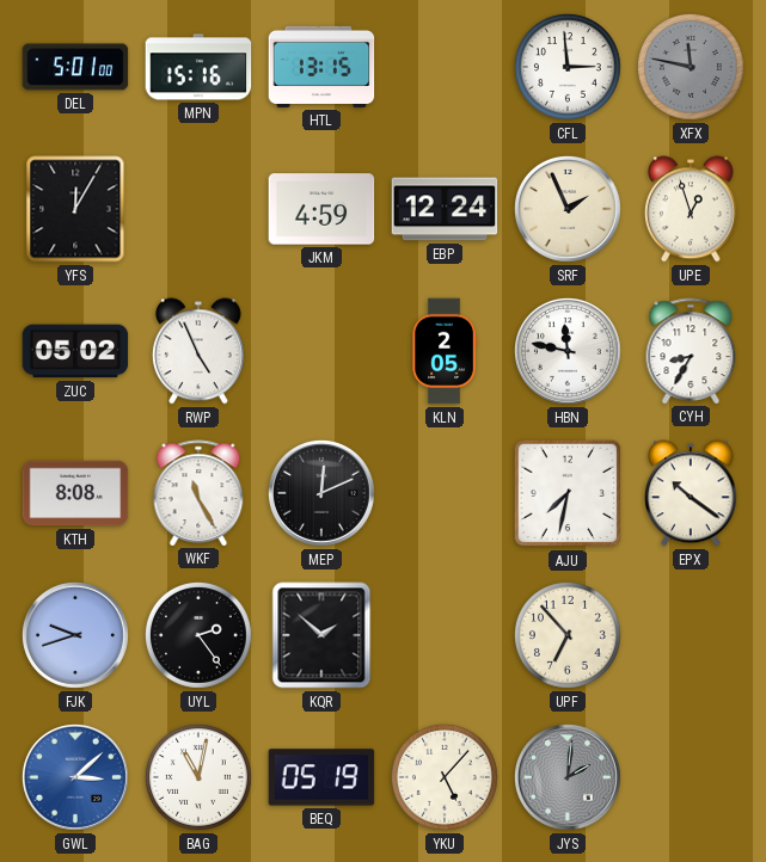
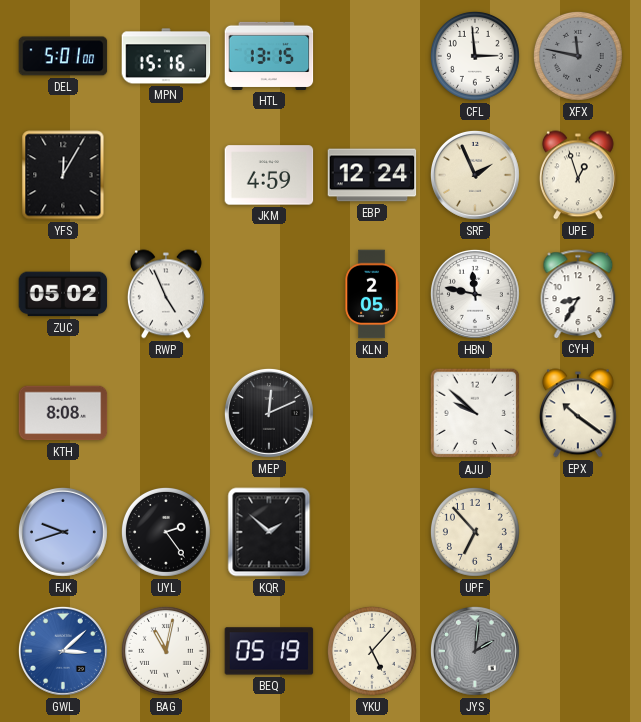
WKF: 11:25 -> none (198, 493)
AJU: 7:32 -> 9:52 (475, 413)
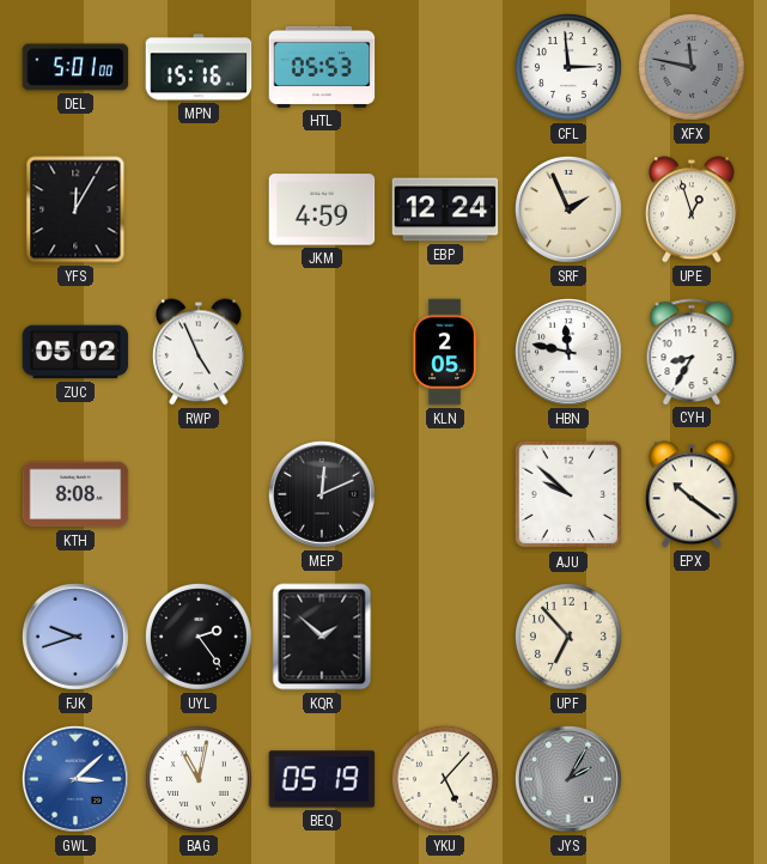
HTL: 13:15 -> 05:53 (322, 67)
JYS: 2:01 -> 2:05 (568, 779)
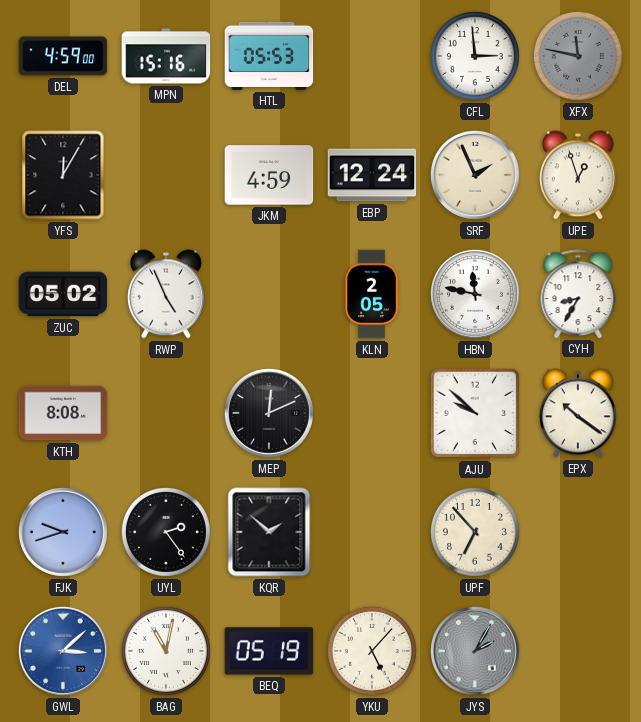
DEL: 5:01 -> 4:59 (63, 56)
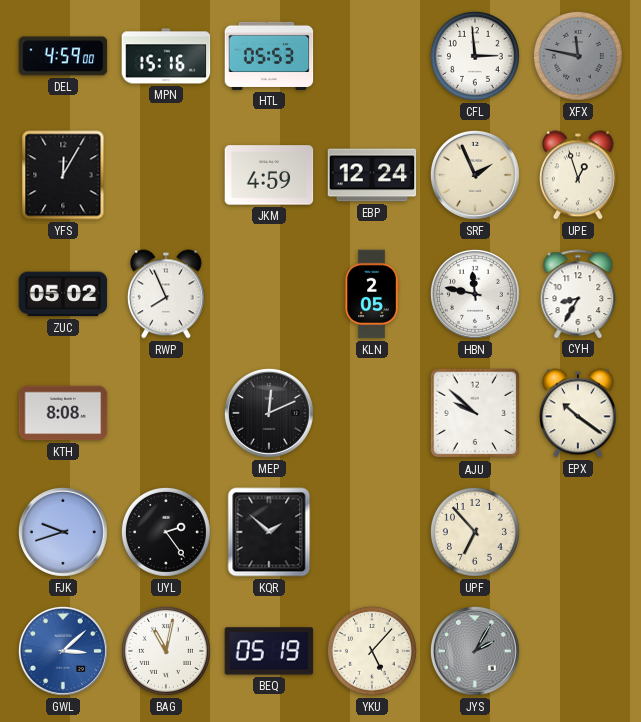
RWP: 4:56 -> 7:56 (166, 294)
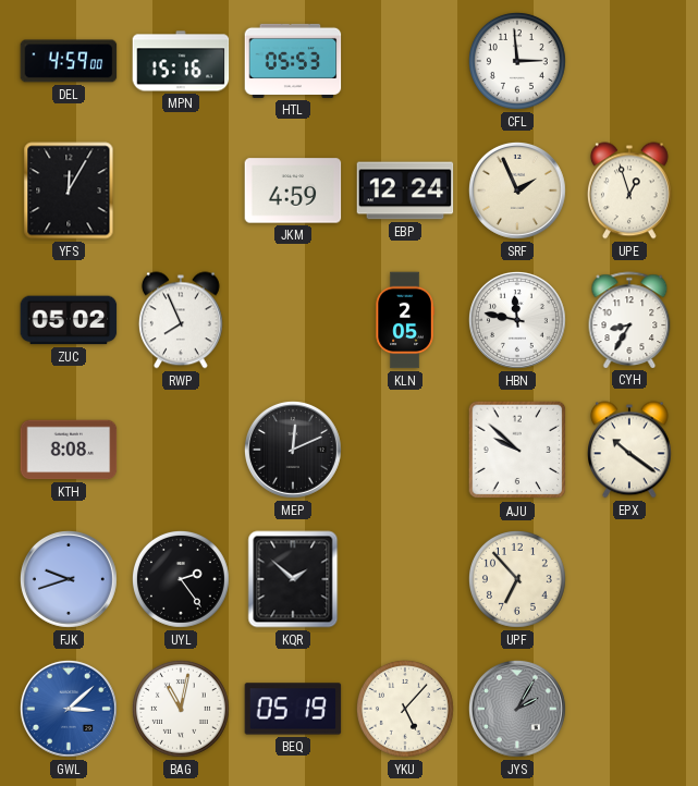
XFX: 11:47 -> none (578, 56)
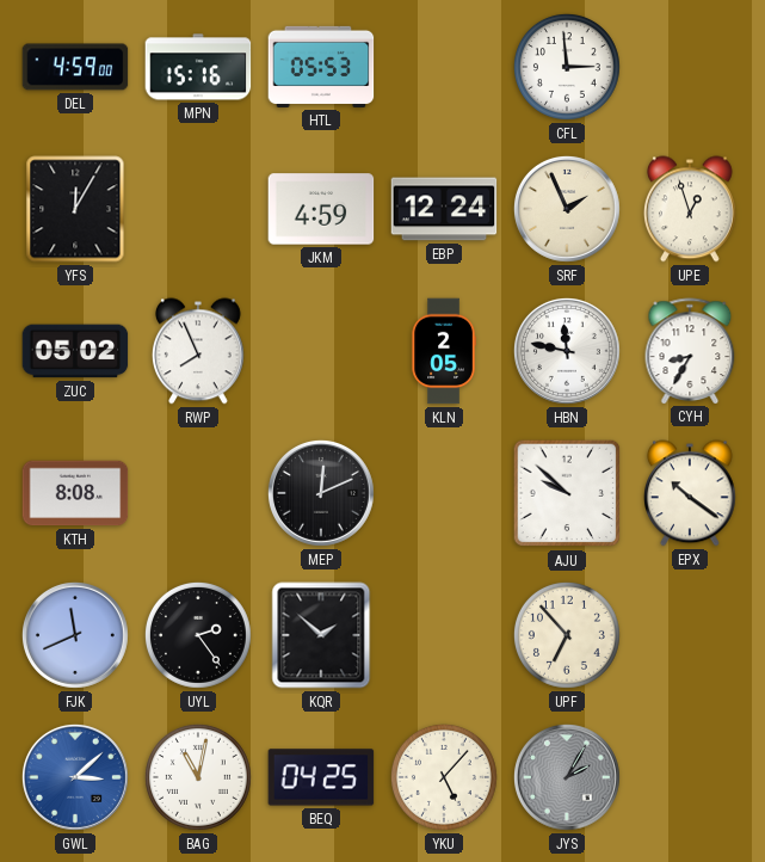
FJK: 9:42 -> 11:41 (75, 635)
BEQ: 05:19 -> 04:25 (321, 777)
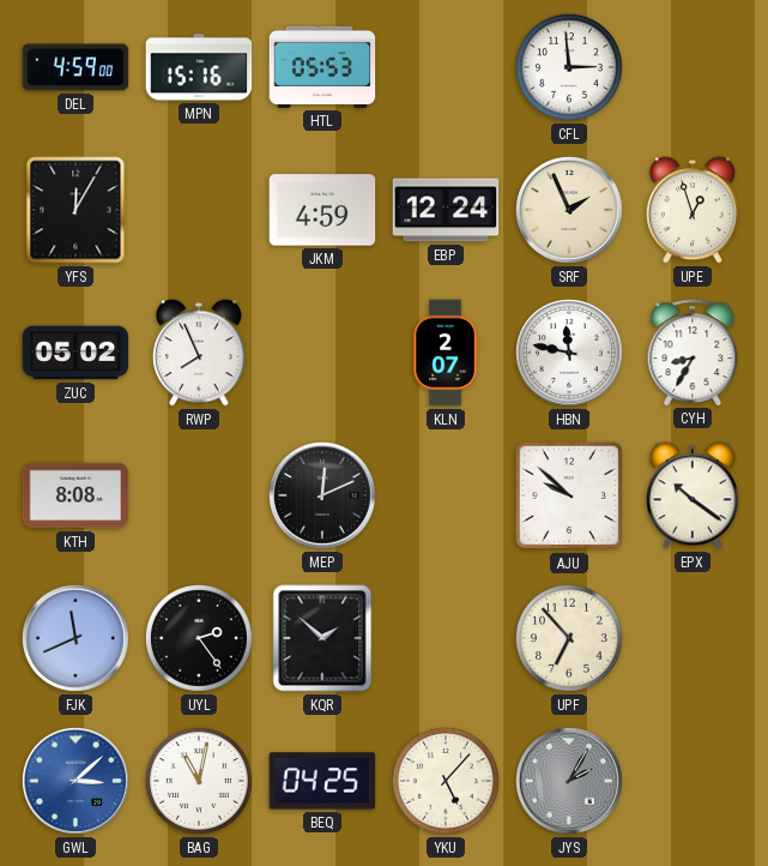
KLN: 2:05 -> 2:07 (446, 353)
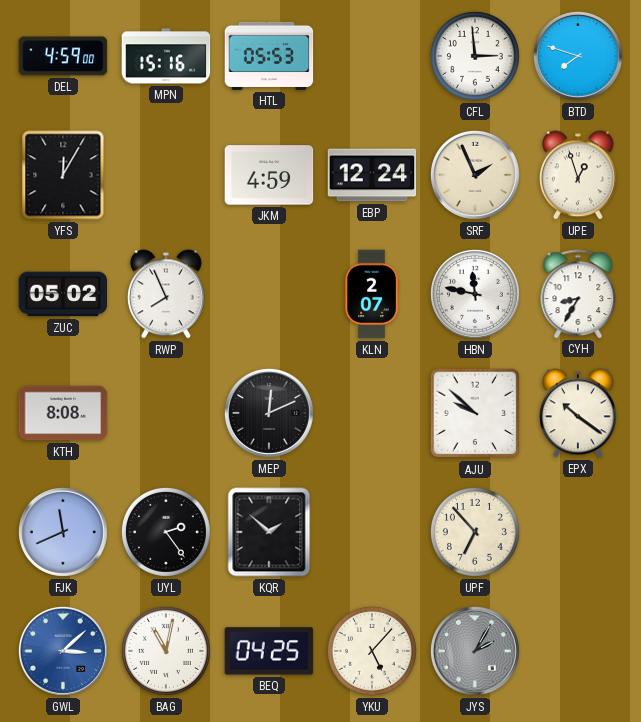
BTD: none -> 7:48 (578, 56)
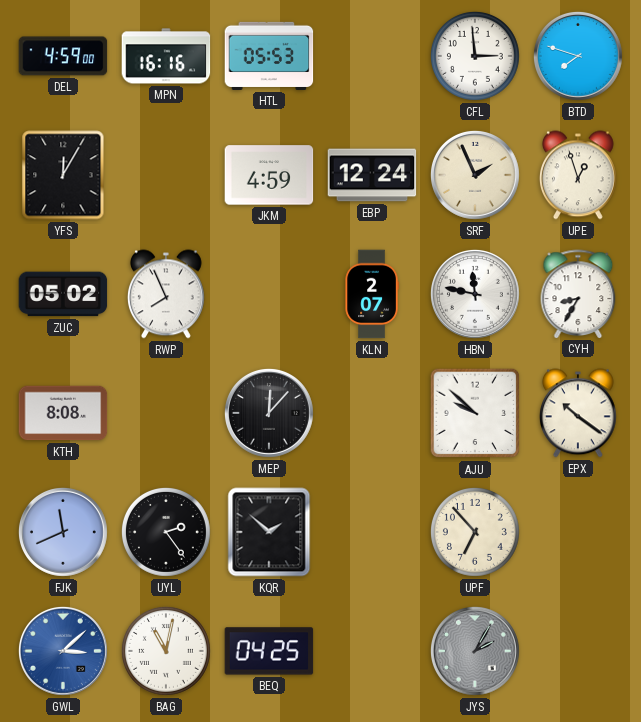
MPN: 15:16 -> 16:16 (166, 56)
MEP: 12:11 -> 12:07 (269, 413)
YKU: 5:07 -> none (372, 651)
